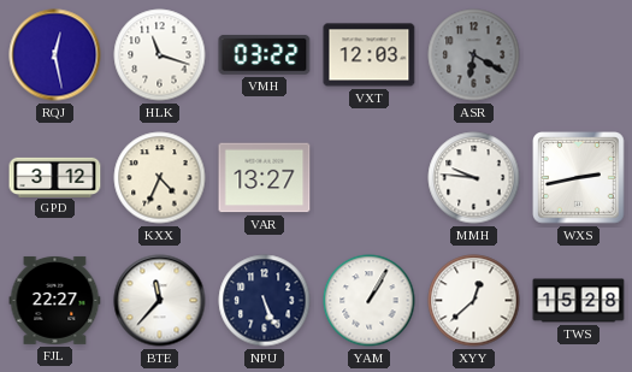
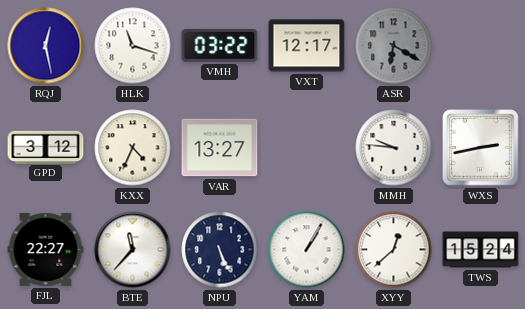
VXT: 12:03 -> 12:17 (307, 46)
TWS: 15:28 -> 15:24 (481, 250)
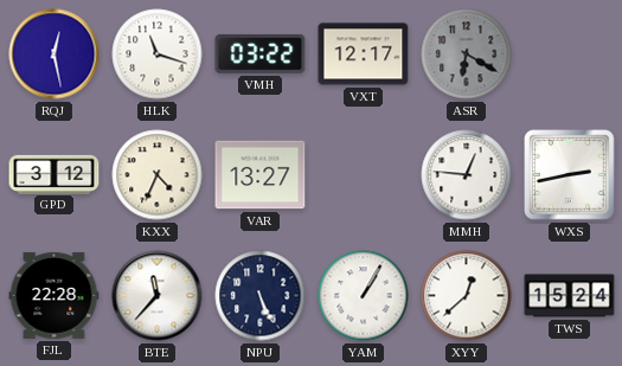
MMH: 9:46 -> 12:46 (467, 175)
FJL: 22:27 -> 22:28 (54, 295)
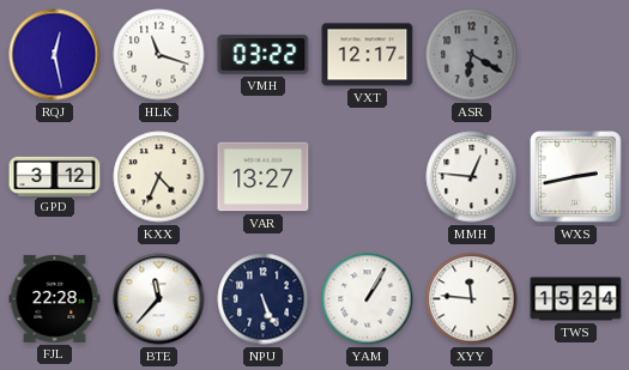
XYY: 12:38 -> 11:46 (472, 299)
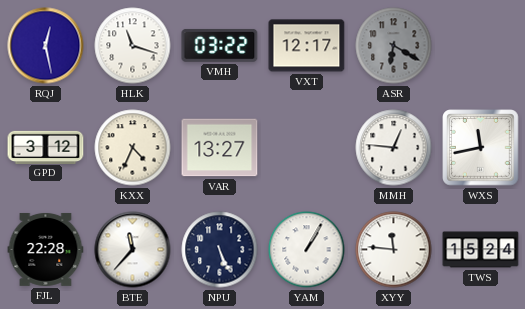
WXS: 2:43 -> 11:43 (481, 148)
